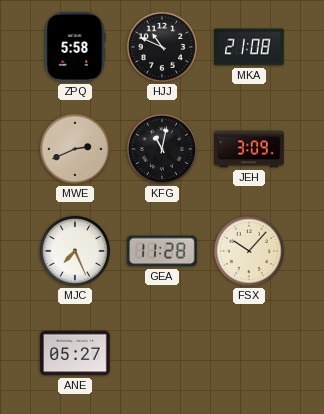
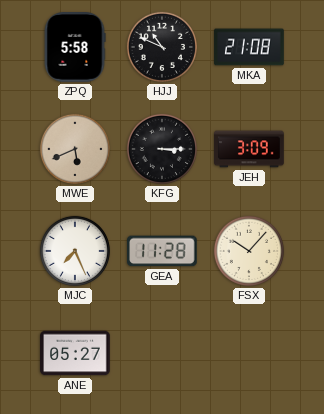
MWE: 2:41 -> 5:41 (74, 149)
KFG: 11:02 -> 3:15 (161, 149)
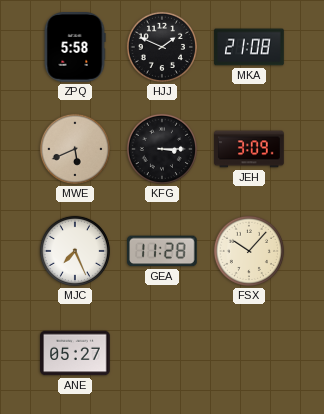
HJJ: 10:49 -> 1:49 (161, 47)
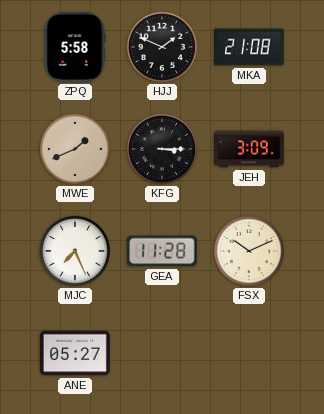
MWE: 5:41 -> 1:41 (74, 149)
FSX: 10:07 -> 10:11 (248, 251)
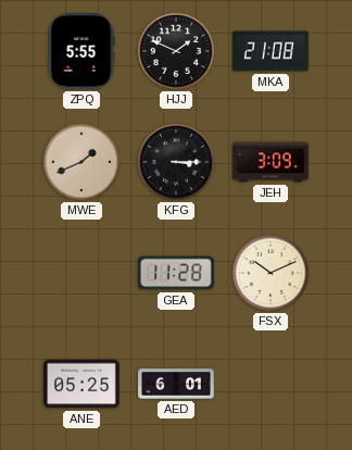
ZPQ: 5:58 -> 5:55 (81, 51)
MJC: 7:26 -> none (74, 251)
ANE: 05:27 -> 05:25 (81, 384)
AED: none -> 6:01 (176, 384)
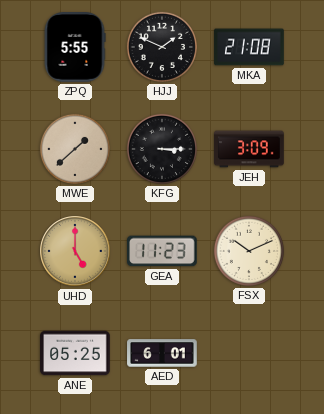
MWE: 1:41 -> 1:38 (74, 149)
UHD: none -> 5:00 (75, 251)
GEA: 11:28 -> 11:23 (163, 251)
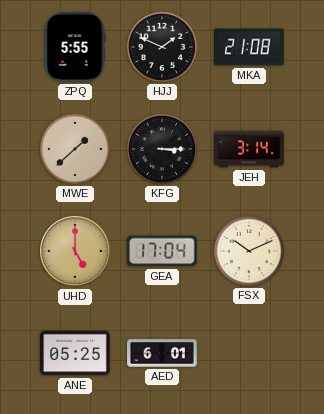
JEH: 3:09 -> 3:14 (249, 149)
GEA: 11:23 -> 17:04 (163, 251)
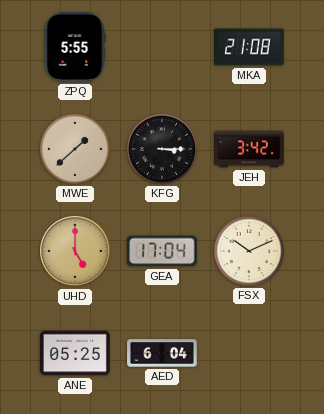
HJJ: 1:49 -> none (161, 47)
JEH: 3:14 -> 3:42 (249, 149)
AED: 6:01 -> 6:04 (162, 353)
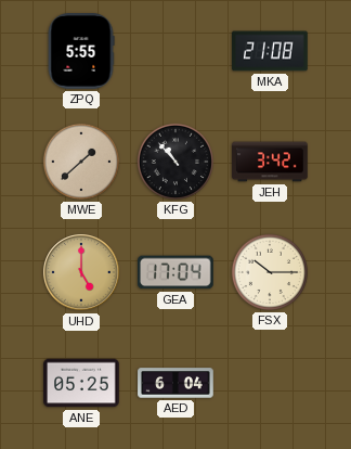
KFG: 3:15 -> 10:53 (174, 162)
FSX: 10:11 -> 10:15 (269, 272)
